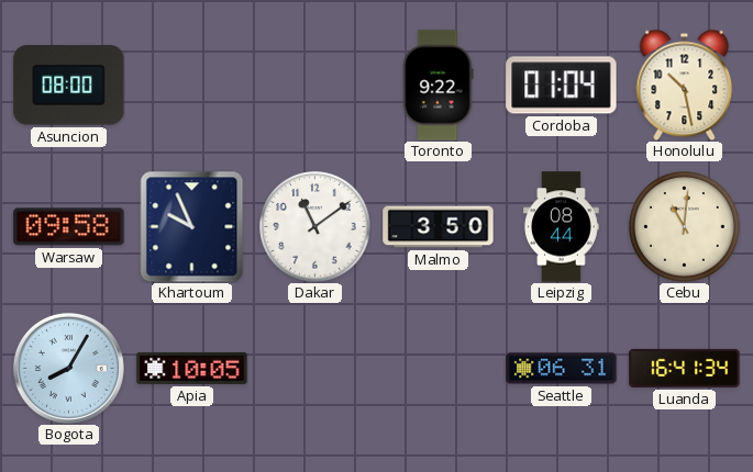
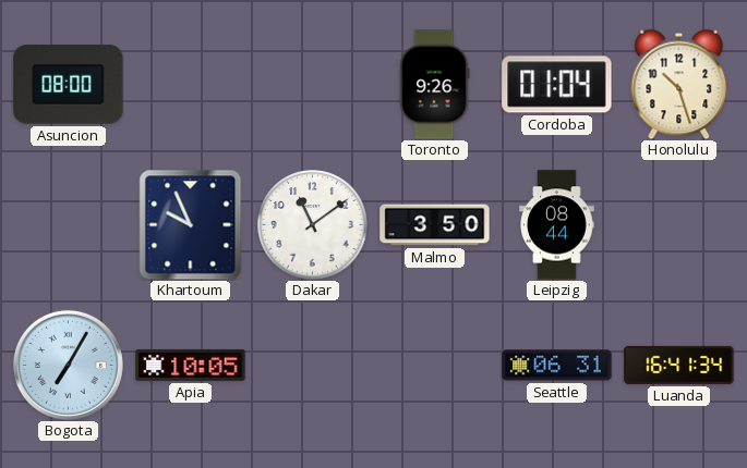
Toronto: 9:22 -> 9:26 (434, 85)
Honolulu: 10:28 -> 10:27 (679, 84)
Warsaw: 09:58 -> none (69, 227)
Cebu: 11:01 -> none (685, 227)
Bogota: 8:05 -> 7:05 (68, 365)
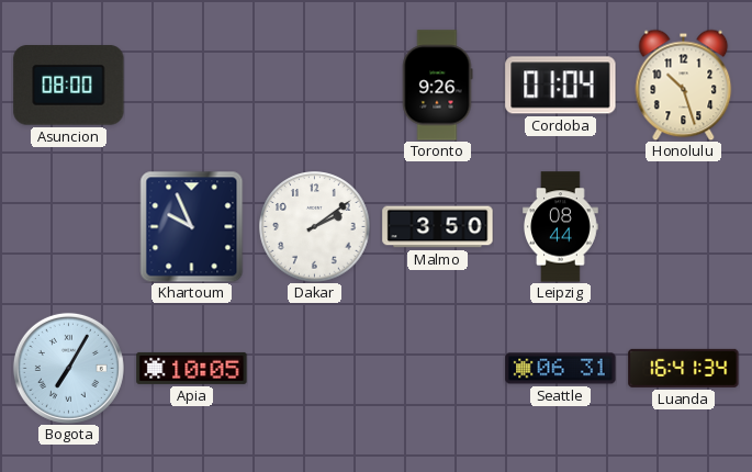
Dakar: 11:09 -> 2:09 (315, 227)
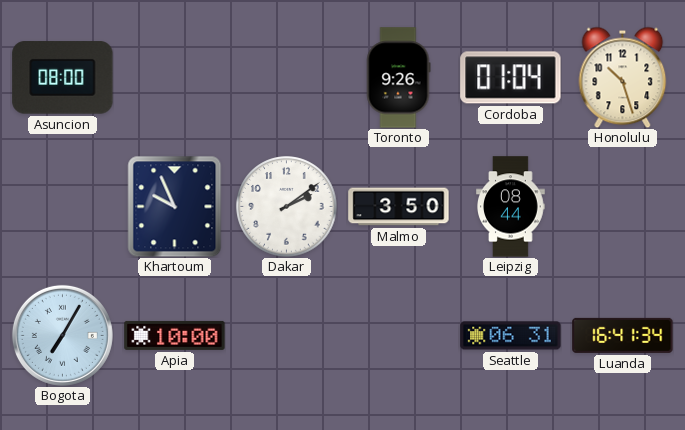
Apia: 10:05 -> 10:00 (175, 335)
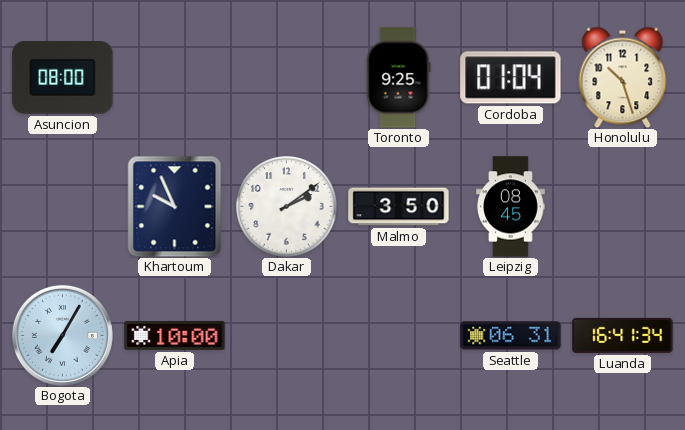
Toronto: 9:26 -> 9:25 (398, 78)
Leipzig: 08:44 -> 08:45 (511, 207)
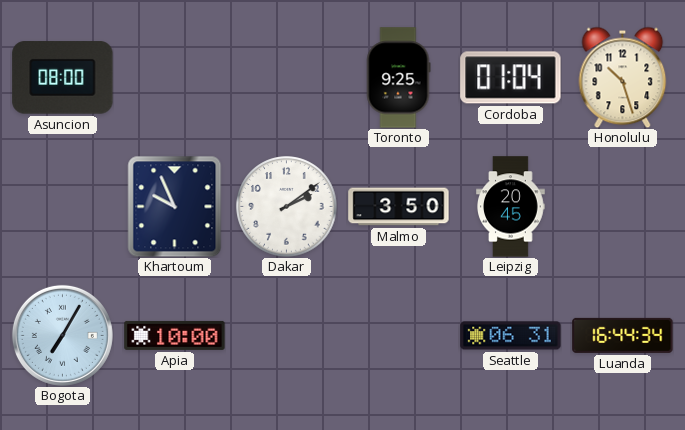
Leipzig: 08:45 -> 20:45 (511, 207)
Luanda: 16:41 -> 16:44 (623, 335)
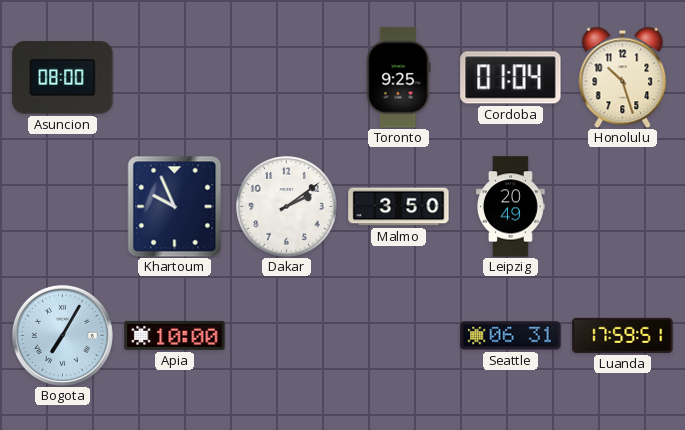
Leipzig: 20:45 -> 20:49 (511, 207)
Luanda: 16:44 -> 17:59 (623, 335)
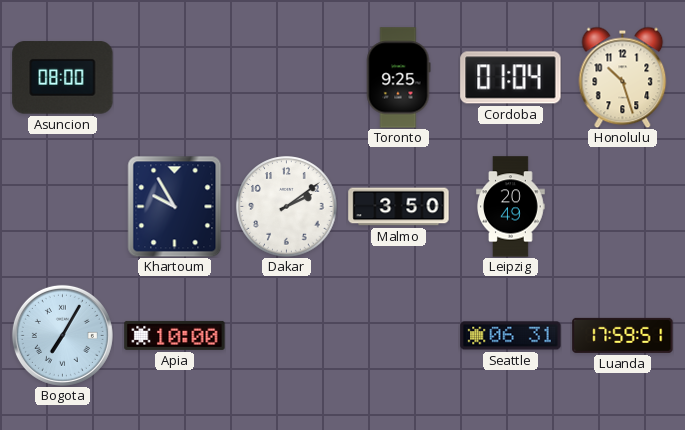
Khartoum: 9:56 -> 9:55 (175, 206)
